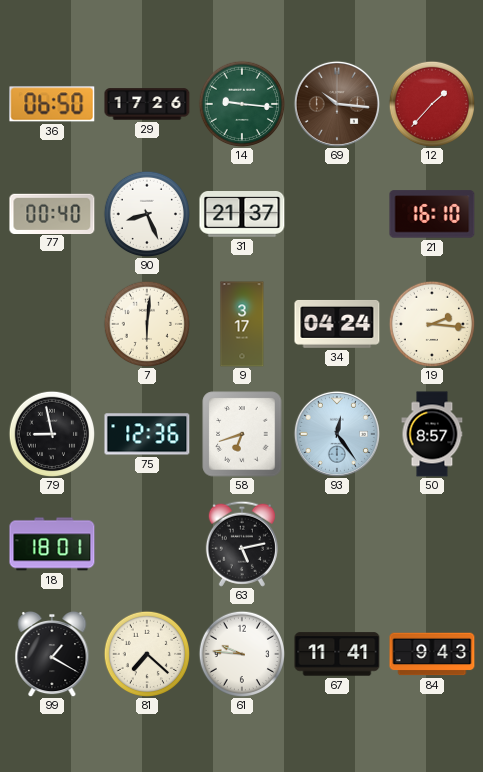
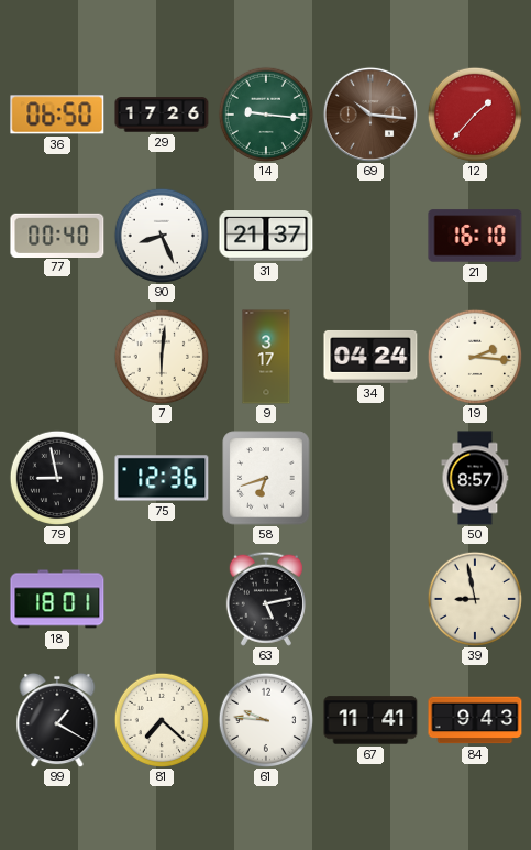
93: 12:24 -> none (337, 434)
39: none -> 8:58 (474, 598)
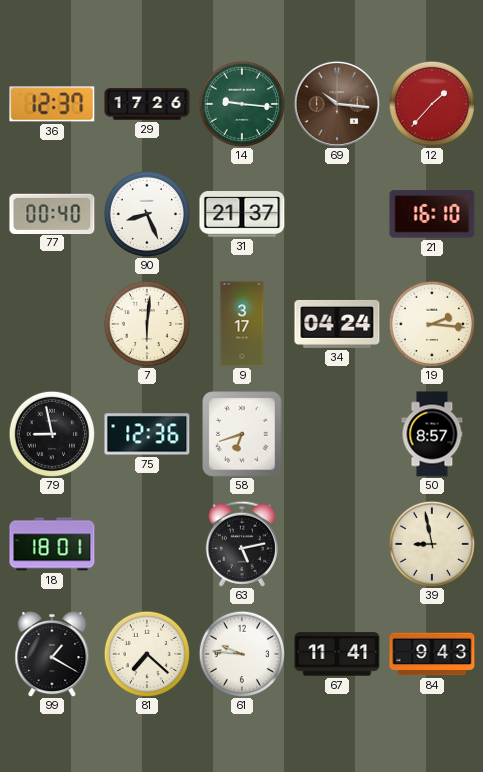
36: 06:50 -> 12:37 (52, 104)
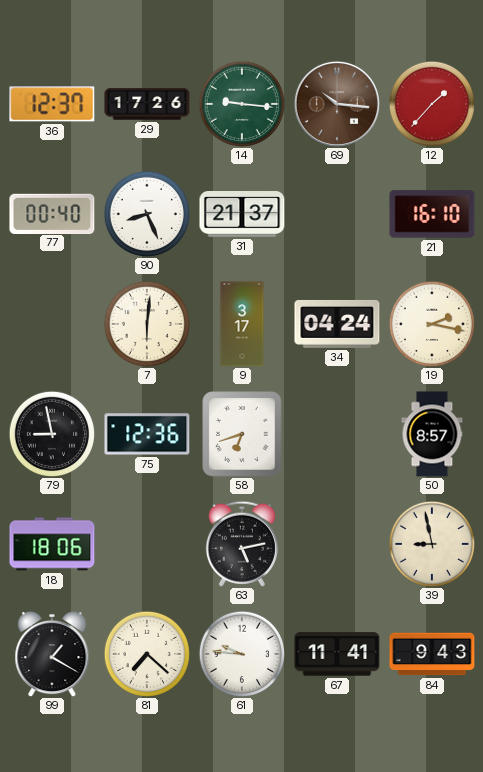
19: 2:16 -> 2:17 (431, 323)
18: 18:01 -> 18:06 (52, 544)
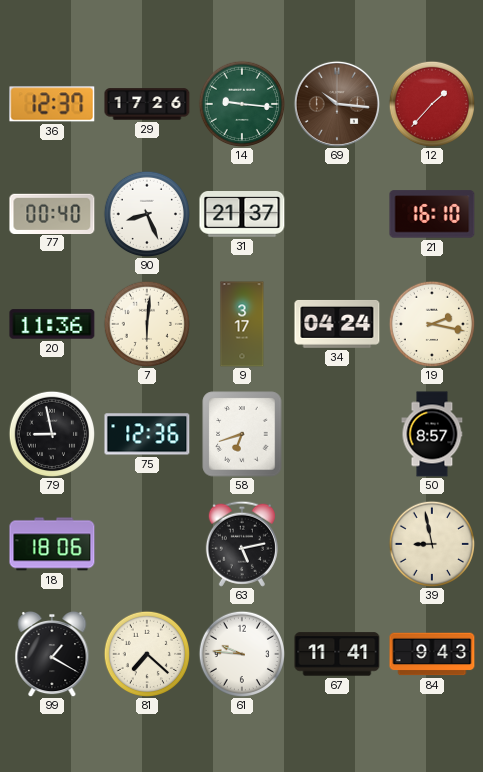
20: none -> 11:36 (52, 324)
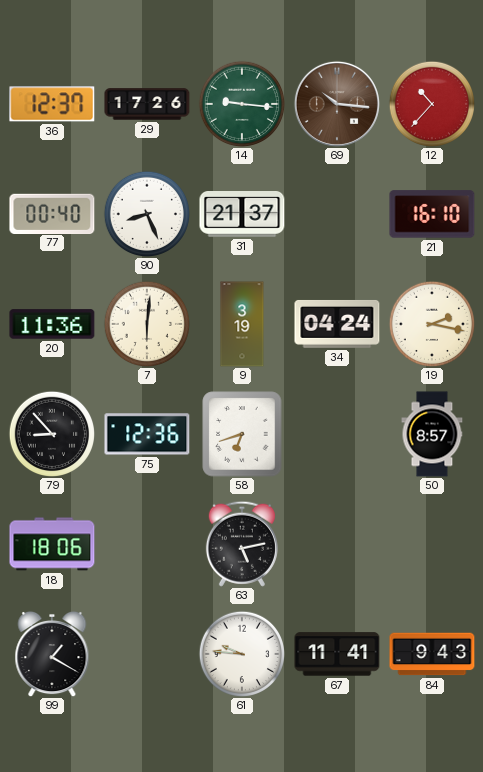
12: 1:37 -> 10:37 (431, 103)
9: 3:17 -> 3:19 (242, 324)
79: 8:58 -> 8:53 (51, 433)
39: 8:58 -> none (431, 543)
81: 7:22 -> none (146, 653)
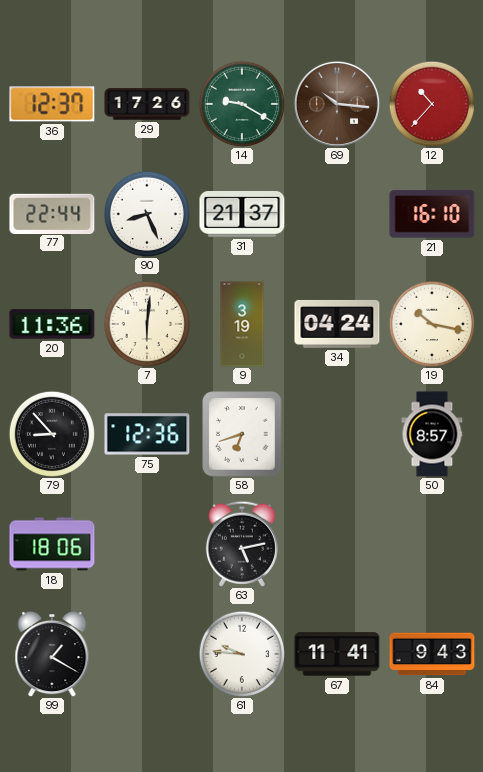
14: 9:16 -> 9:20 (241, 103)
77: 00:40 -> 22:44 (52, 213)
19: 2:17 -> 10:17 (431, 323)
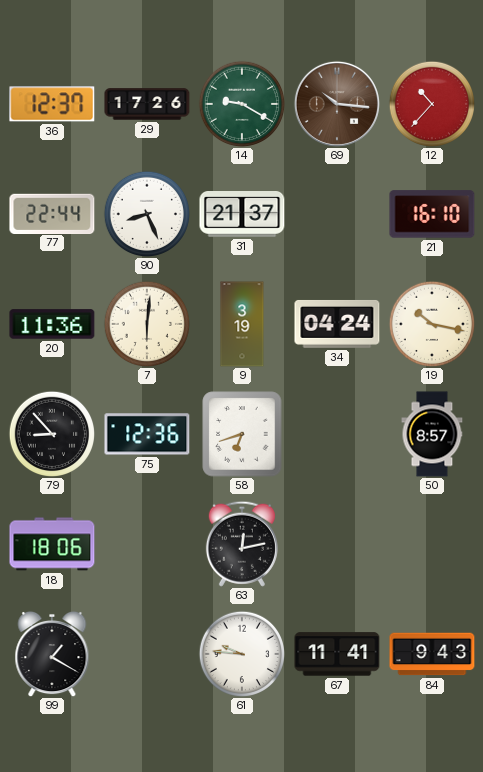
63: 5:13 -> 12:13 (242, 544)
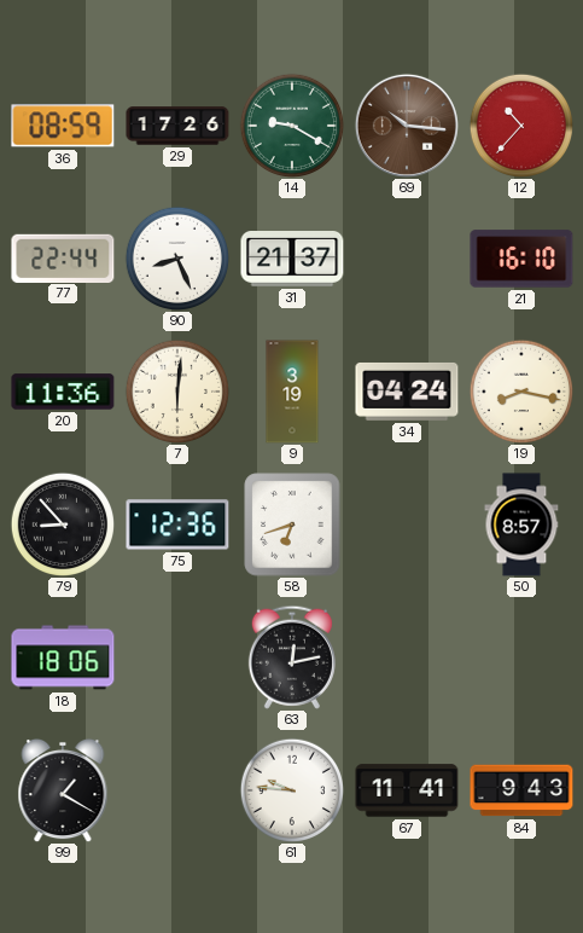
36: 12:37 -> 08:59 (63, 126)
19: 10:17 -> 8:17 (520, 390)
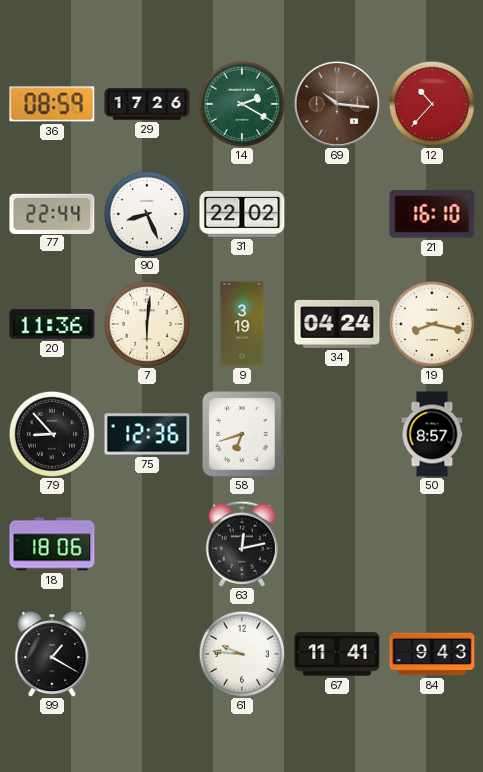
14: 9:20 -> 2:20 (241, 103)
31: 21:37 -> 22:02 (242, 215)
